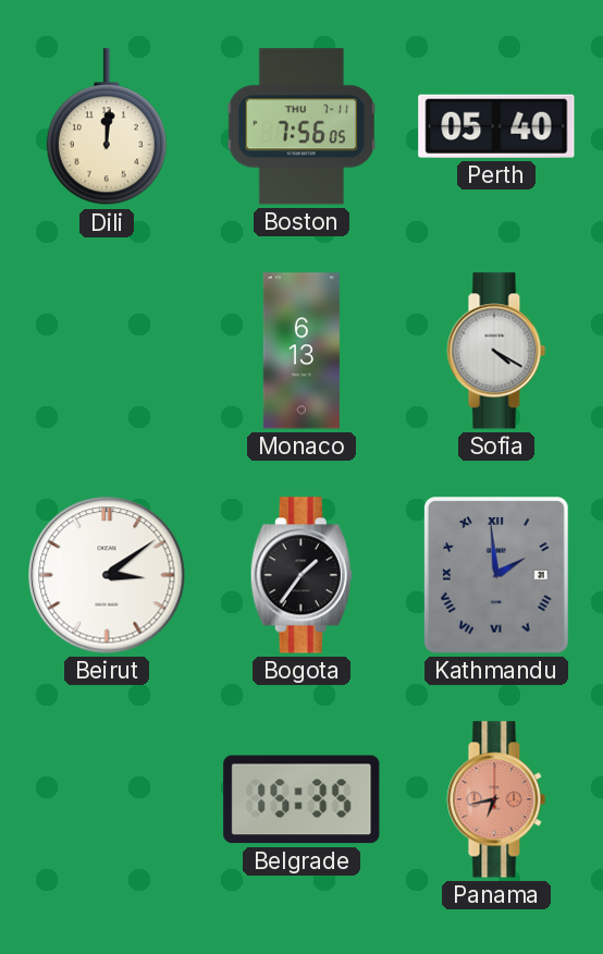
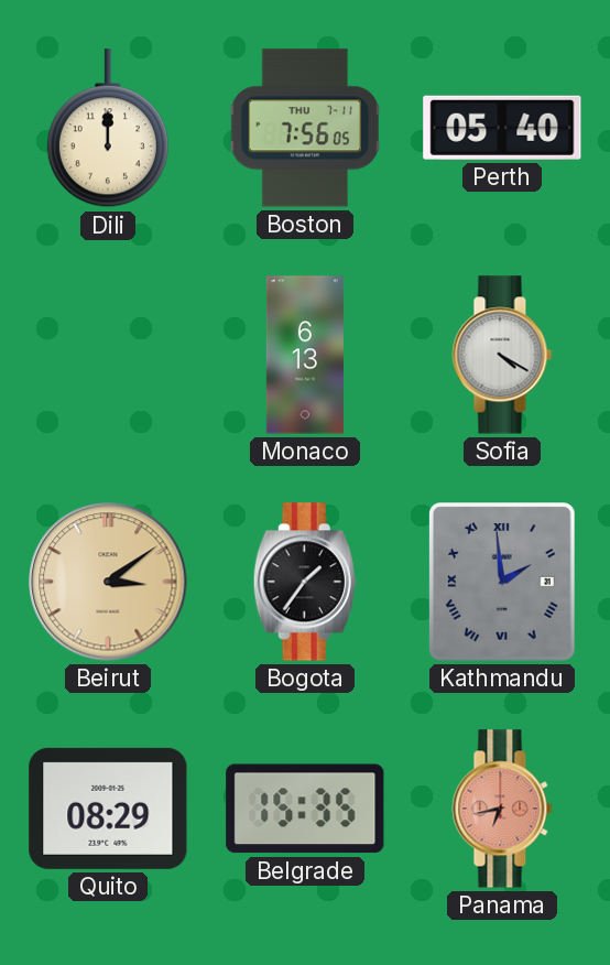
Dili: 12:01 -> 12:00 (108, 129)
Beirut dial: white -> champagne (108, 582)
Quito: none -> 08:29 (108, 809)
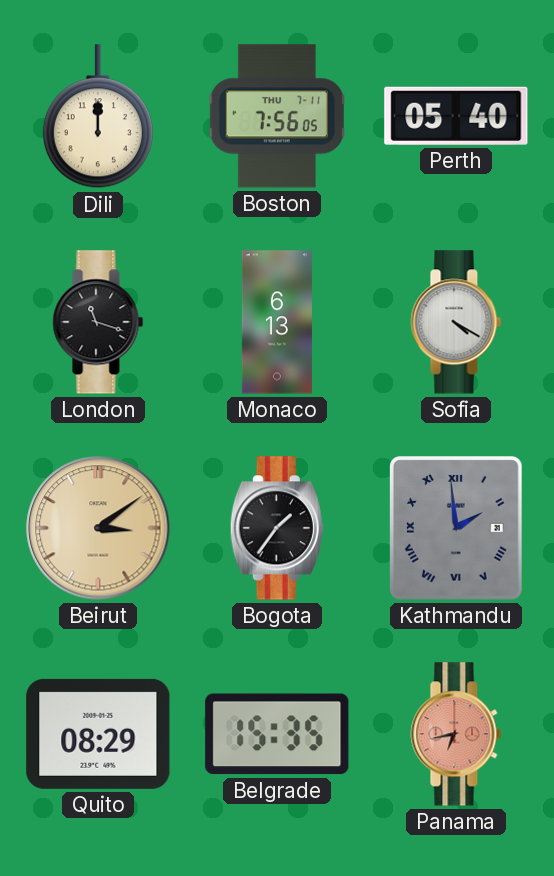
London: none -> 11:18 (98, 322)
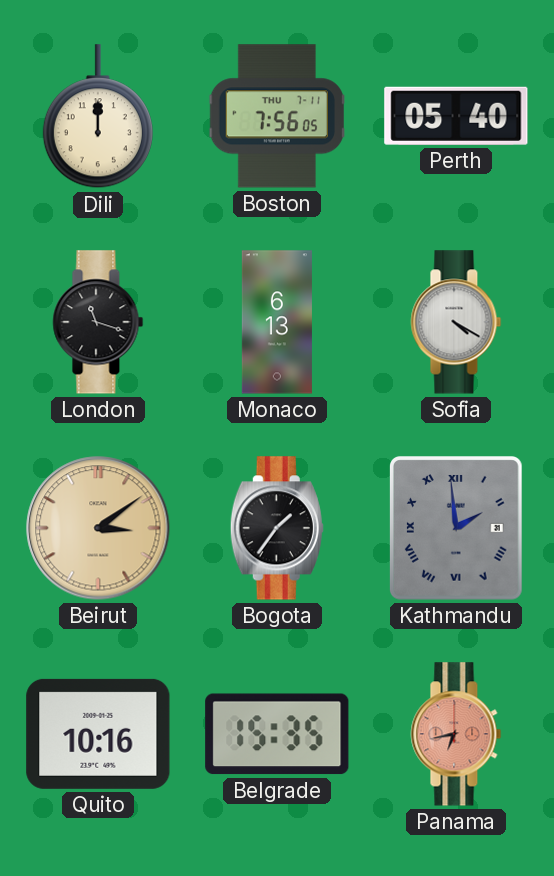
Quito: 08:29 -> 10:16 (98, 734)
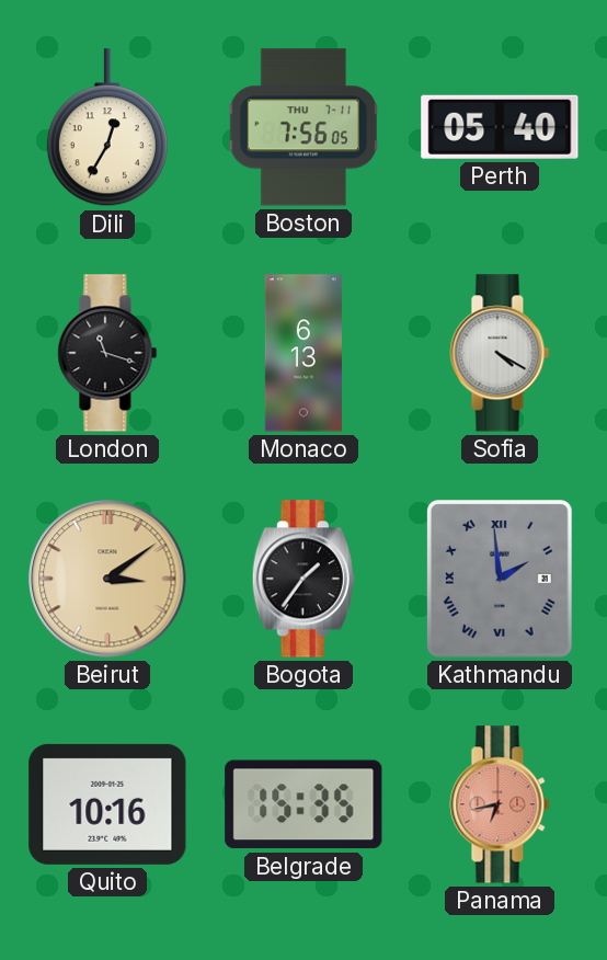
Dili: 12:00 -> 12:35 (107, 128)
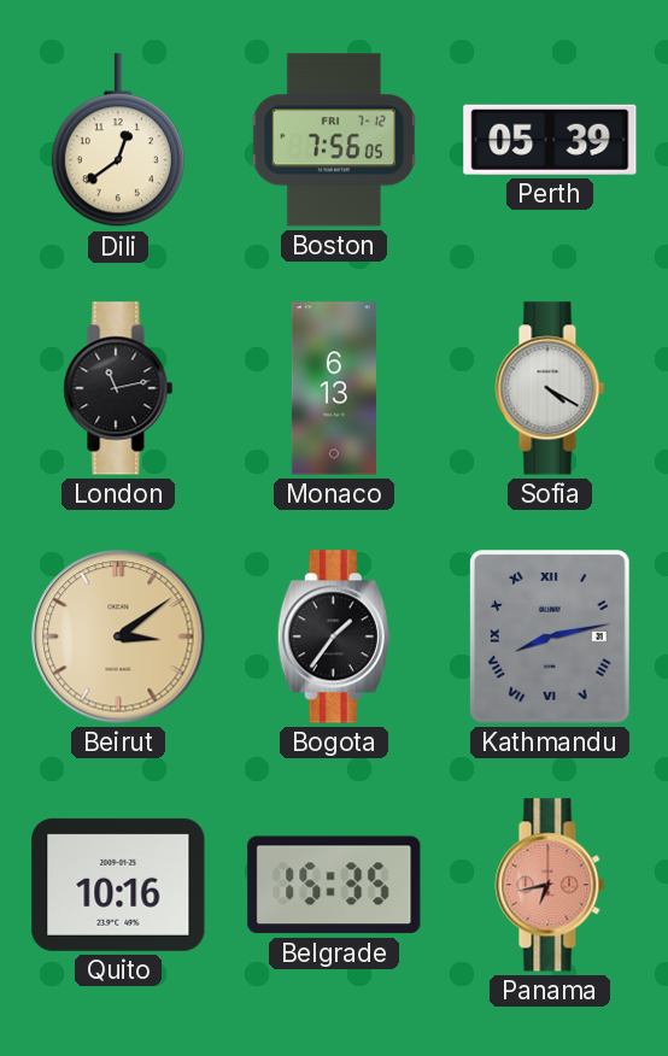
Dili: 12:35 -> 12:39 (118, 141)
Boston date: THU 7-11 -> FRI 7-12 (333, 140)
Perth: 05:40 -> 05:39 (550, 140)
London: 11:18 -> 11:13 (118, 388)
Kathmandu: 1:59 -> 8:13 (551, 638)
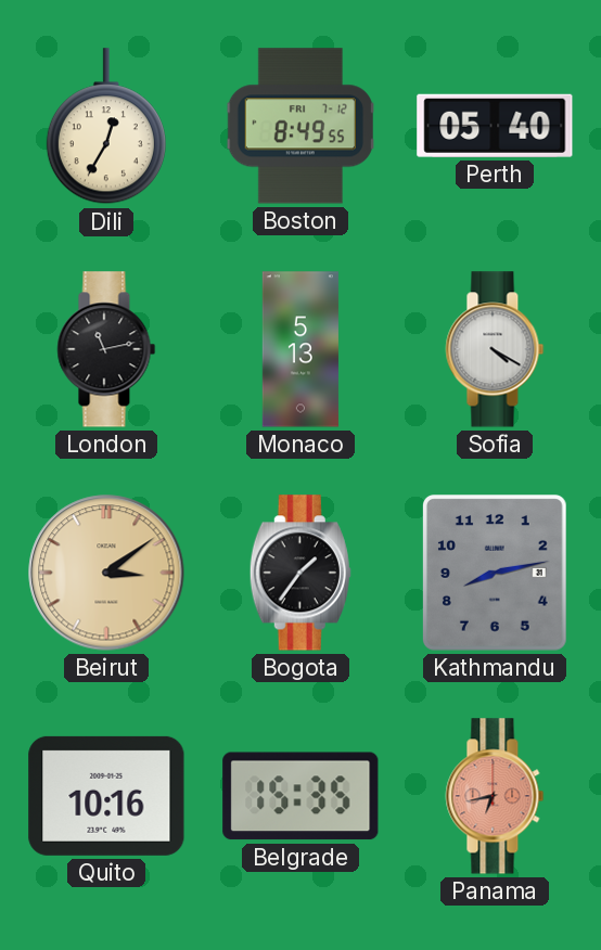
Dili: 12:39 -> 12:35 (106, 127)
Boston: 7:56 -> 8:49 (299, 126)
Perth: 05:39 -> 05:40 (495, 126)
Monaco: 6:13 -> 5:13 (300, 349)
Kathmandu numerals: Roman -> Arabic (496, 574)
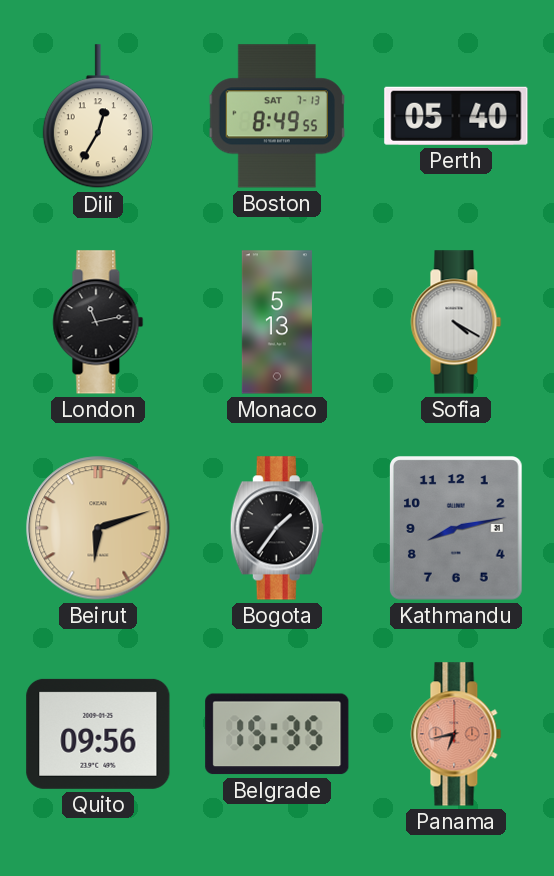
Boston date: FRI 7-12 -> SAT 7-13 (276, 116)
Beirut: 3:09 -> 6:12 (98, 528)
Quito: 10:16 -> 09:56 (98, 734)
